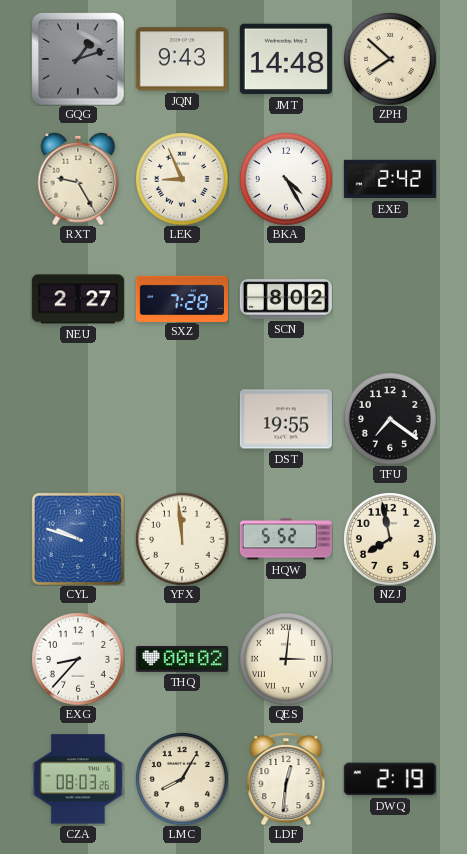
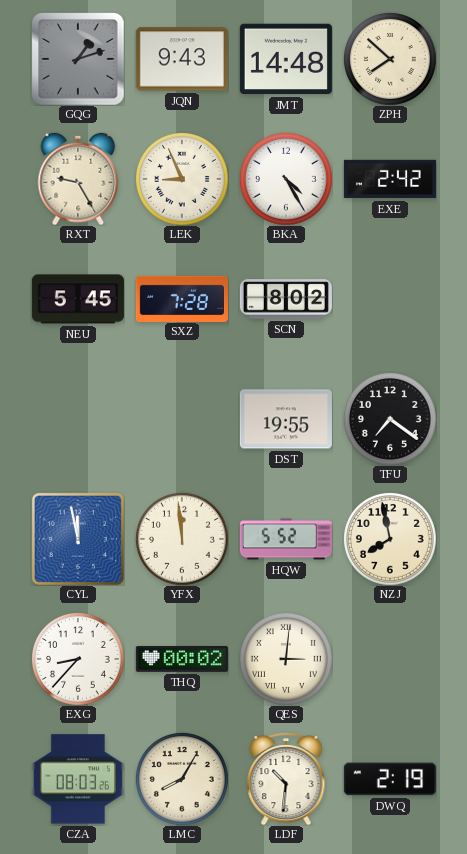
NEU: 2:27 -> 5:45 (78, 299)
CYL: 9:48 -> 11:58 (78, 539)
LDF: 12:31 -> 10:31 (286, 779)
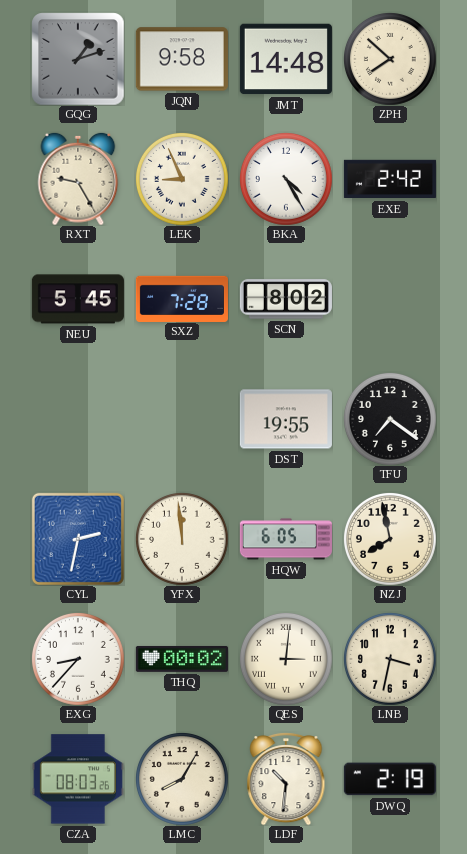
JQN: 9:43 -> 9:58 (182, 59)
CYL: 11:58 -> 2:32 (78, 539)
HQW: 5:52 -> 6:05 (286, 539)
LNB: none -> 3:32 (390, 659)
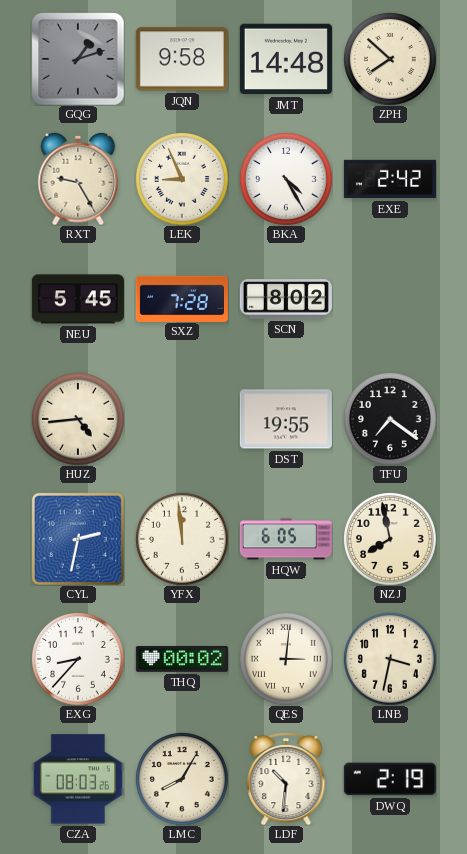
HUZ: none -> 4:44 (78, 419)
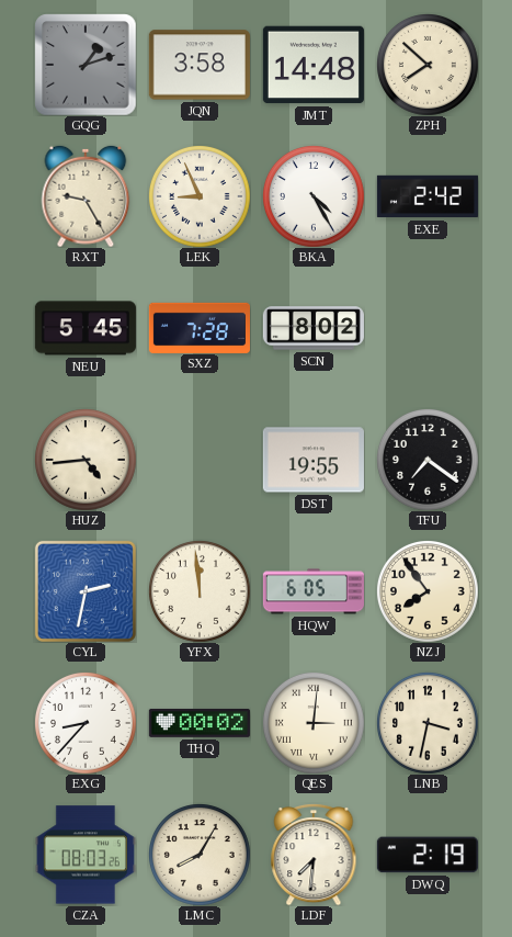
JQN: 9:58 -> 3:58 (200, 65)
NZJ: 7:58 -> 7:54 (428, 591)
LDF: 10:31 -> 7:31 (314, 855)
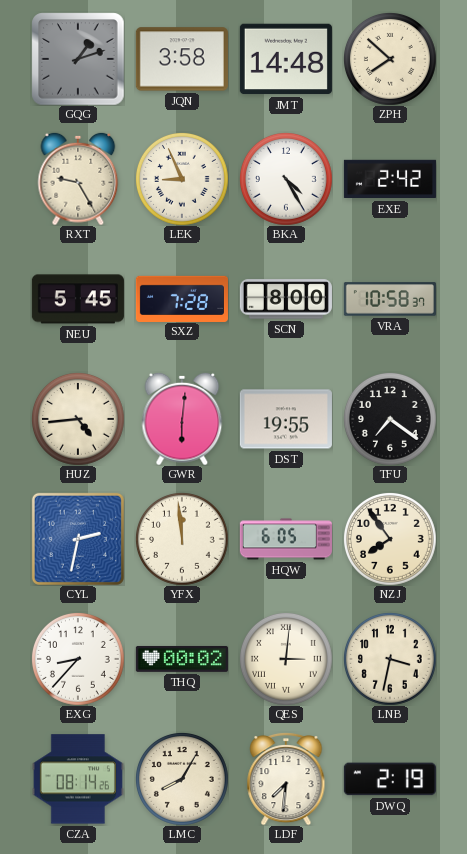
SCN: 8:02 -> 8:00 (286, 299)
VRA: none -> 10:58 (390, 299)
GWR: none -> 6:01 (182, 419)
CZA: 08:03 -> 08:14 (78, 779)
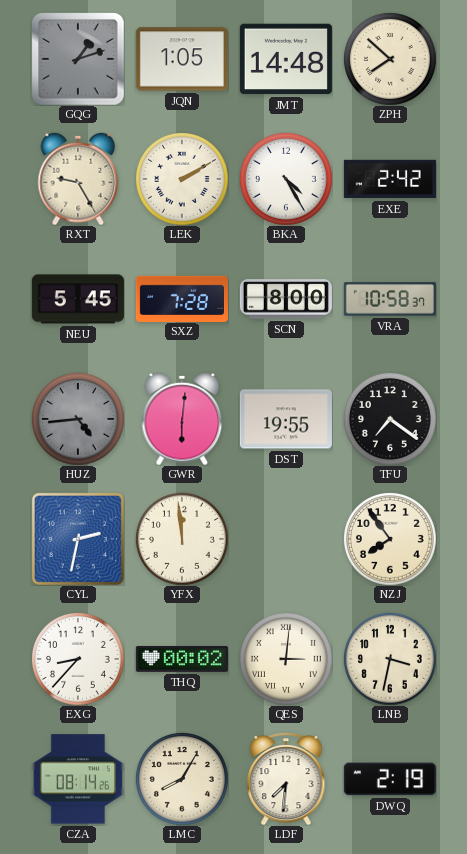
JQN: 3:58 -> 1:05 (182, 59)
LEK: 8:56 -> 2:10 (182, 179)
HUZ dial: cream -> grey (78, 419)
HQW: 6:05 -> none (286, 539)
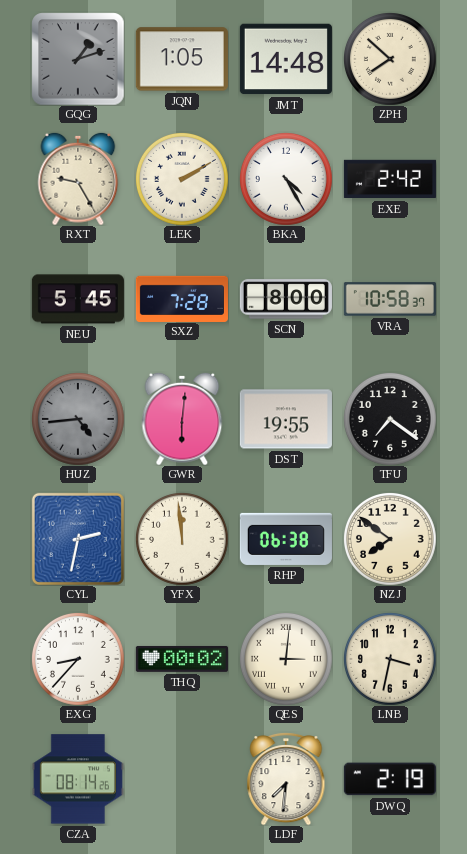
RHP: none -> 06:38 (286, 539)
NZJ: 7:54 -> 7:51 (390, 539)
LMC: 8:05 -> none (182, 779)
